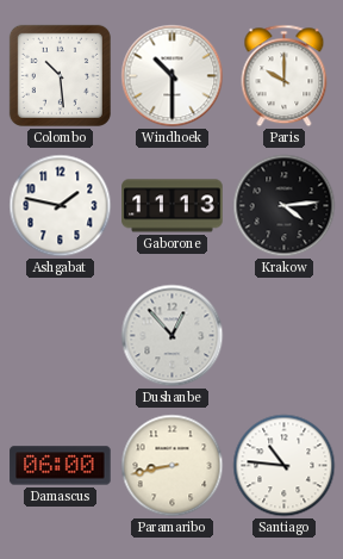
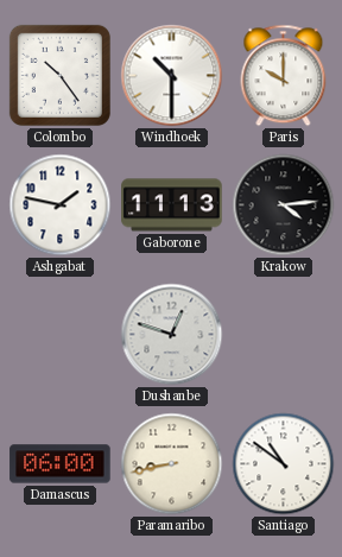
Colombo: 10:29 -> 10:24 (59, 75)
Dushanbe: 12:53 -> 12:48 (172, 335)
Santiago: 10:46 -> 10:51 (284, 464)
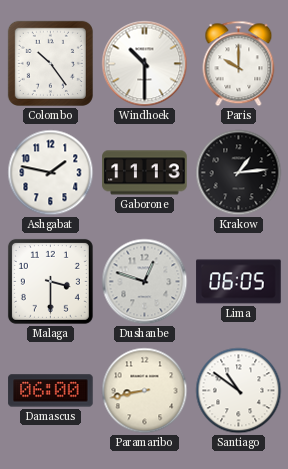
Krakow: 4:14 -> 1:14 (239, 173)
Malaga: none -> 3:30 (50, 281)
Lima: none -> 06:05 (239, 282)
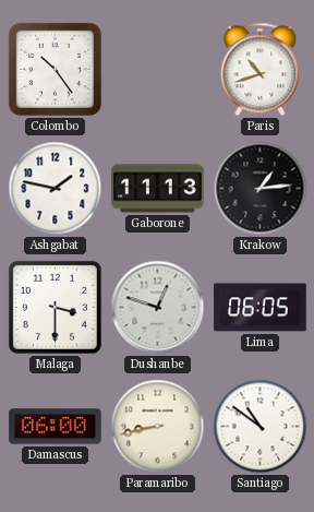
Windhoek: 10:30 -> none (145, 64)
Paris: 10:00 -> 10:42 (261, 70)
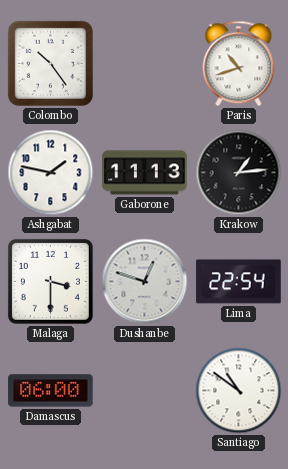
Lima: 06:05 -> 22:54 (239, 282)
Paramaribo: 8:43 -> none (158, 427)
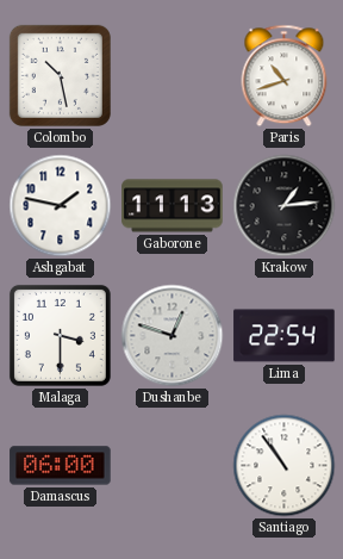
Colombo: 10:24 -> 10:28 (60, 75)
Santiago: 10:51 -> 10:54 (285, 466)
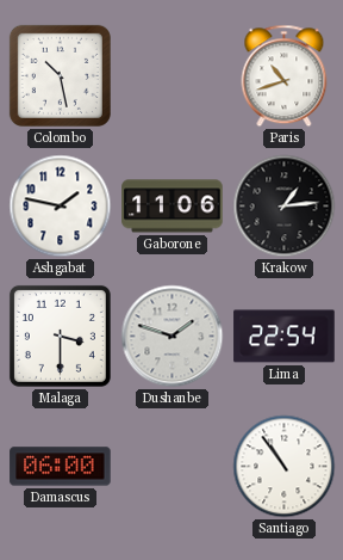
Gaborone: 11:13 -> 11:06 (173, 207)
Dushanbe: 12:48 -> 1:48 (173, 337)
